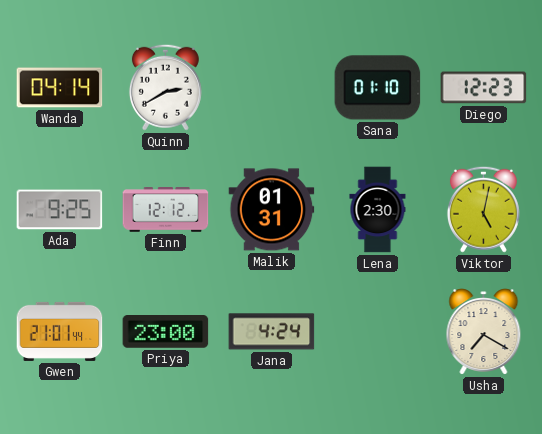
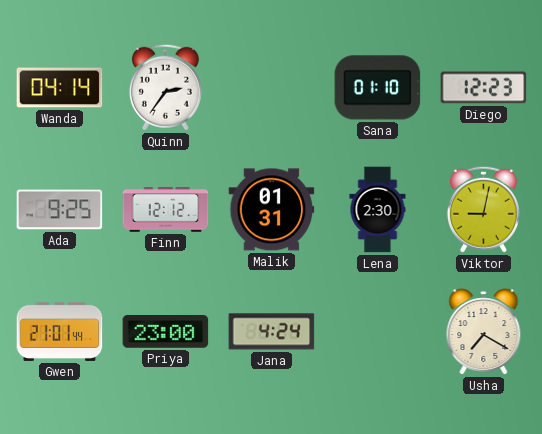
Quinn: 2:40 -> 2:36 (165, 87)
Viktor: 5:02 -> 9:02 (483, 209)
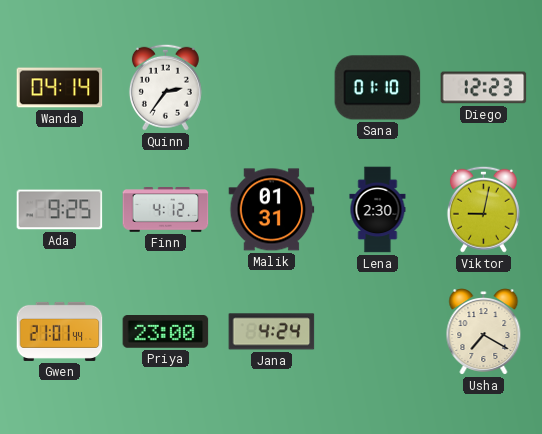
Finn: 12:12 -> 4:12 (166, 210)
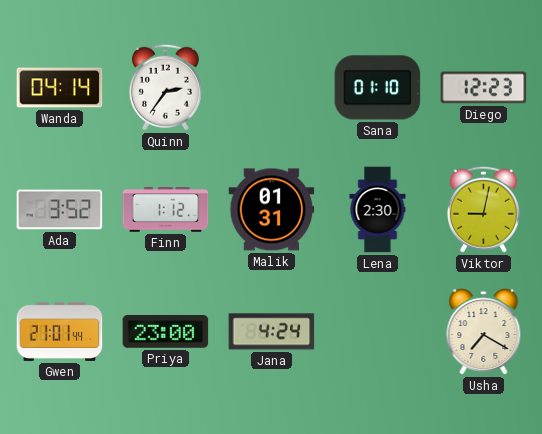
Ada: 9:25 -> 3:52 (60, 210)
Finn: 4:12 -> 1:12 (166, 210)
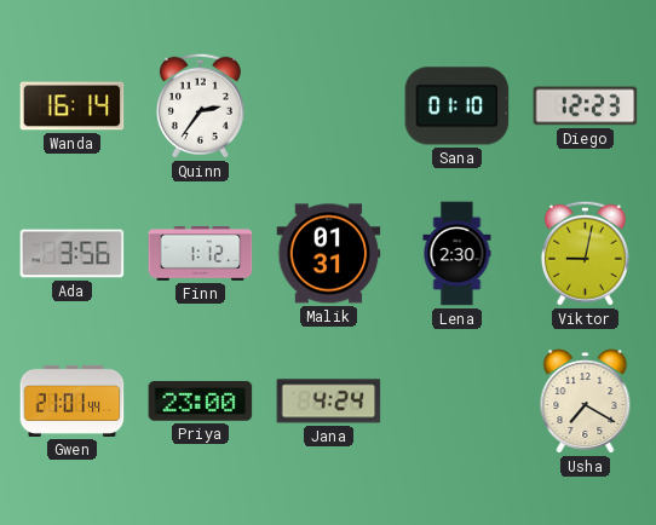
Wanda: 04:14 -> 16:14 (73, 106)
Ada: 3:52 -> 3:56 (73, 254)
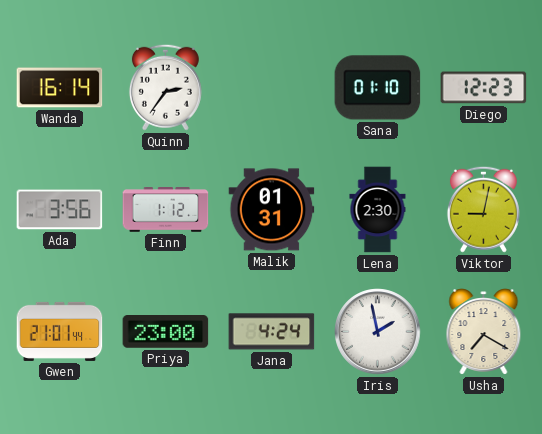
Iris: none -> 1:58 (378, 332)
